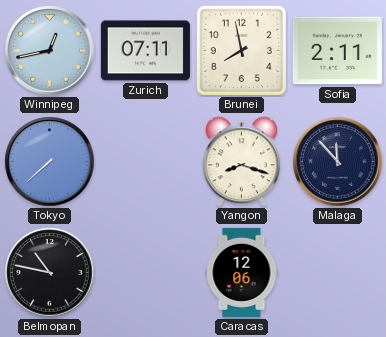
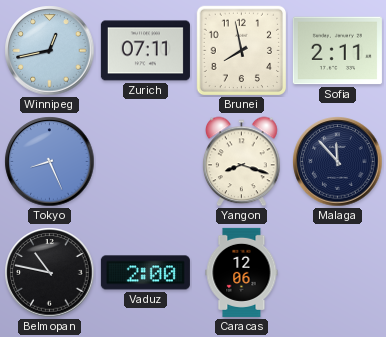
Tokyo: 7:38 -> 8:26 (50, 162)
Vaduz: none -> 2:00 (145, 273)
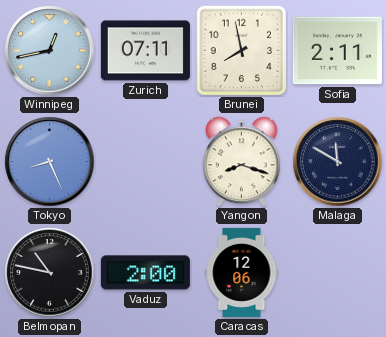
Malaga: 11:53 -> 11:50 (338, 162)
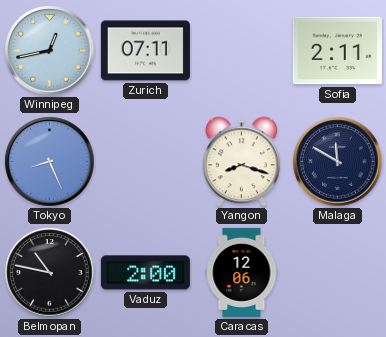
Brunei: 7:58 -> none (242, 51)
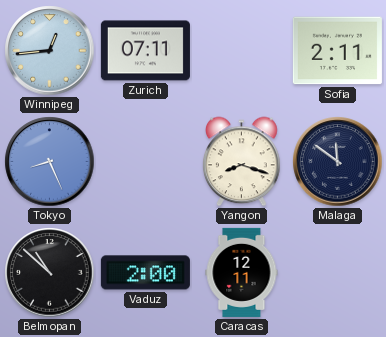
Winnipeg: 12:43 -> 12:44 (50, 51)
Malaga: 11:50 -> 11:51 (338, 162)
Belmopan: 10:47 -> 10:52 (50, 273)
Caracas: 12:06 -> 12:11 (242, 272)
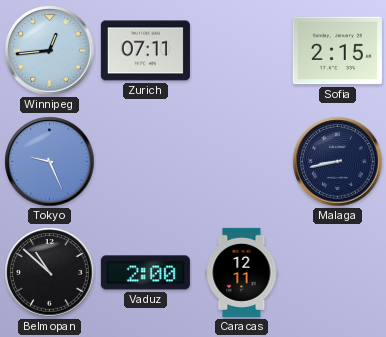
Sofia: 2:11 -> 2:15 (337, 51)
Tokyo: 8:26 -> 9:26 (50, 162)
Yangon: 8:18 -> none (242, 162)
Malaga: 11:51 -> 8:43 (338, 162)
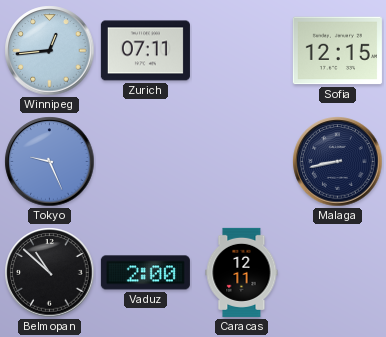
Sofia: 2:15 -> 12:15 (337, 51)
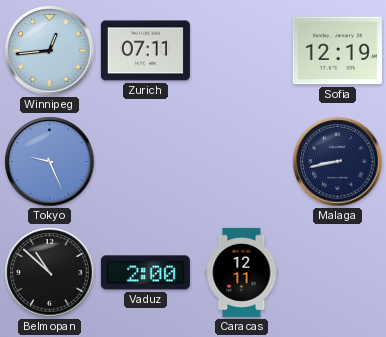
Sofia: 12:15 -> 12:19 (337, 51)
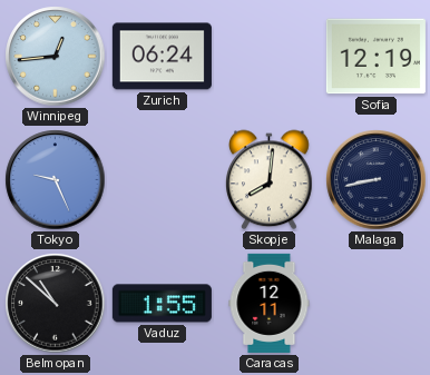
Zurich: 07:11 -> 06:24 (162, 57)
Skopje: none -> 8:01 (270, 180)
Vaduz: 2:00 -> 1:55 (162, 304)
